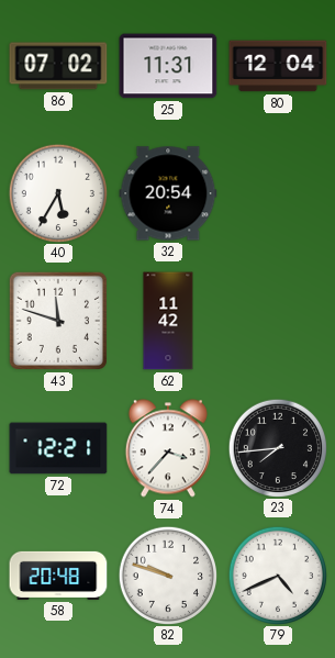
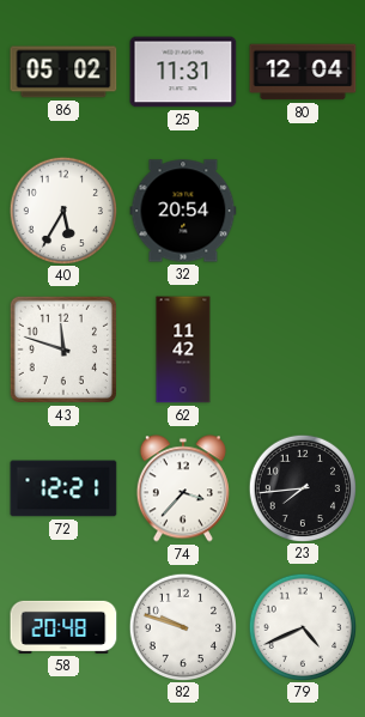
86: 07:02 -> 05:02 (63, 72)
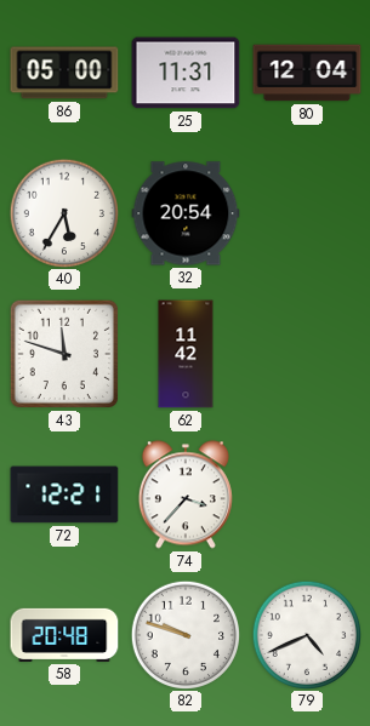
86: 05:02 -> 05:00 (64, 73)
23: 7:44 -> none (302, 487)
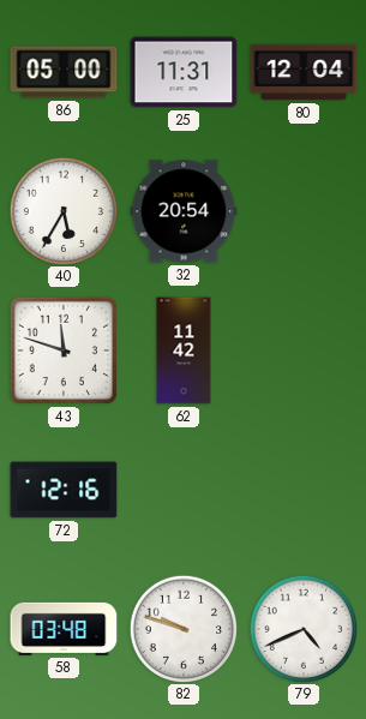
72: 12:21 -> 12:16 (64, 490)
74: 3:37 -> none (186, 495)
58: 20:48 -> 03:48 (64, 629)
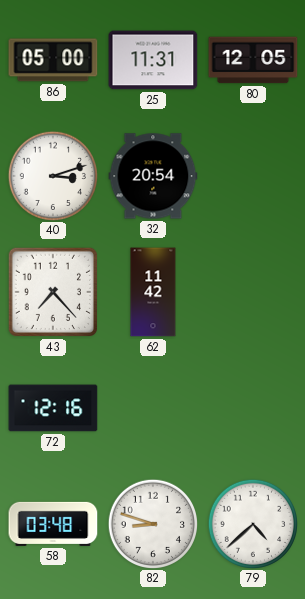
80: 12:04 -> 12:05 (253, 60)
40: 5:35 -> 3:12 (52, 175)
43: 11:48 -> 7:23 (53, 292)
82: 9:48 -> 8:48 (152, 523)
79: 4:41 -> 4:38 (252, 523)
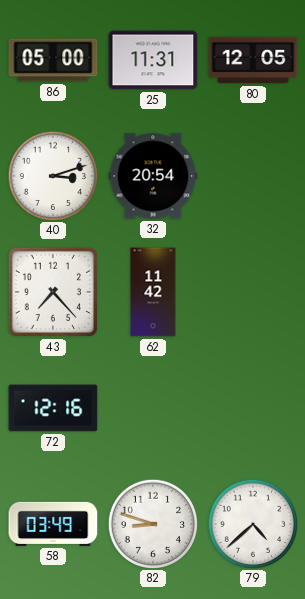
58: 03:48 -> 03:49 (53, 524)
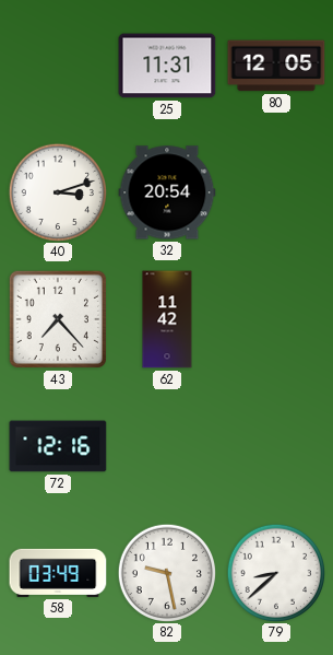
86: 05:00 -> none (53, 60)
82: 8:48 -> 9:28 (166, 572)
79: 4:38 -> 8:38 (275, 572)
